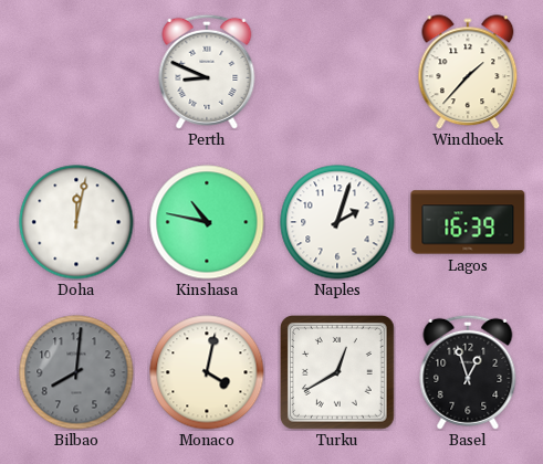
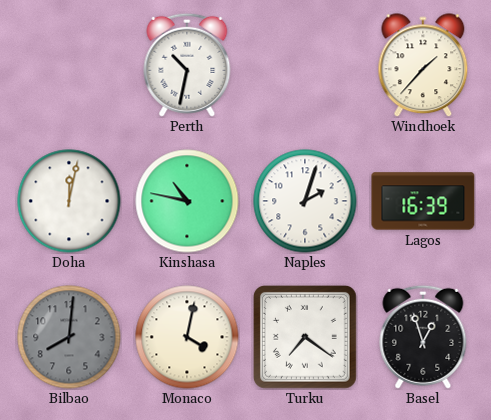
Perth: 8:49 -> 10:32 (187, 65)
Turku: 12:40 -> 7:21 (305, 337)
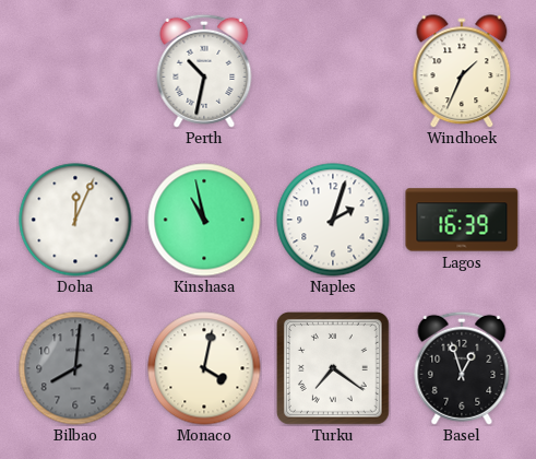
Windhoek: 1:37 -> 1:34 (462, 71)
Doha: 12:02 -> 12:04 (75, 220)
Kinshasa: 10:47 -> 10:58 (204, 220)
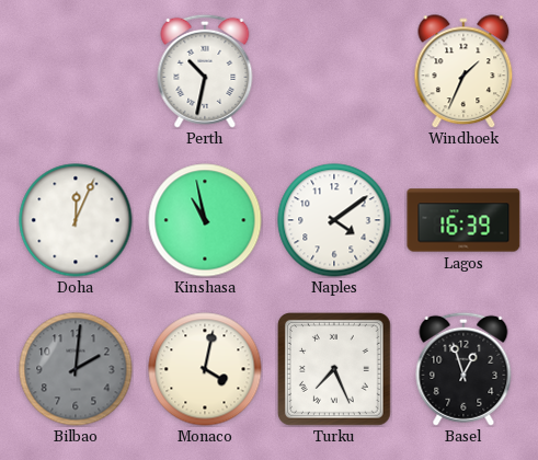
Naples: 2:03 -> 4:09 (334, 220)
Bilbao: 8:01 -> 2:01 (76, 369)
Turku: 7:21 -> 7:26 (334, 369)
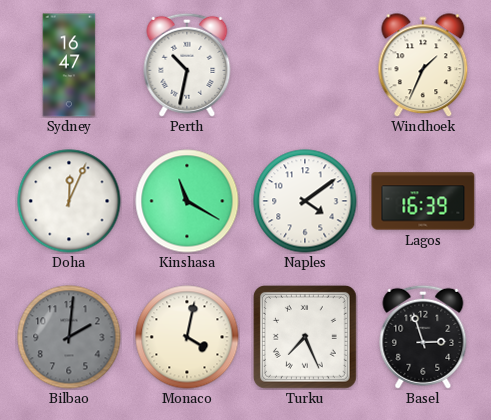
Sydney: none -> 16:47 (69, 65)
Kinshasa: 10:58 -> 11:20 (187, 201)
Basel: 12:57 -> 2:57 (423, 337)
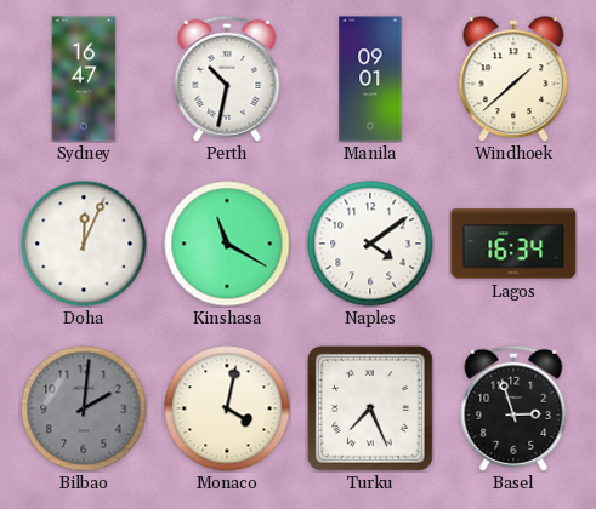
Manila: none -> 09:01 (370, 79)
Windhoek: 1:34 -> 1:38 (513, 79)
Lagos: 16:39 -> 16:34 (513, 244)
